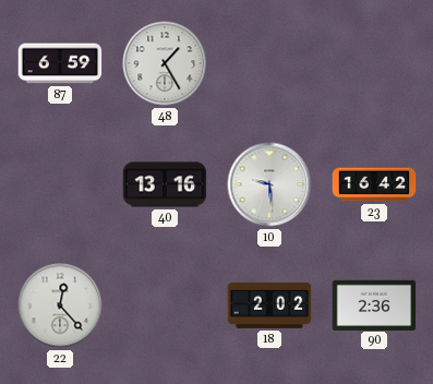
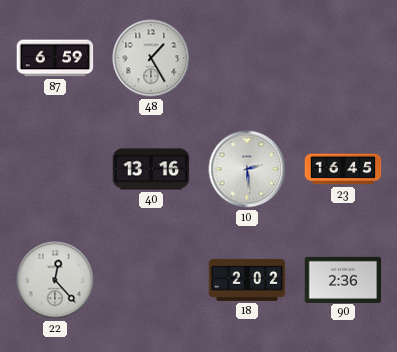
10: 9:29 -> 2:29 (247, 169)
23: 16:42 -> 16:45 (343, 169)
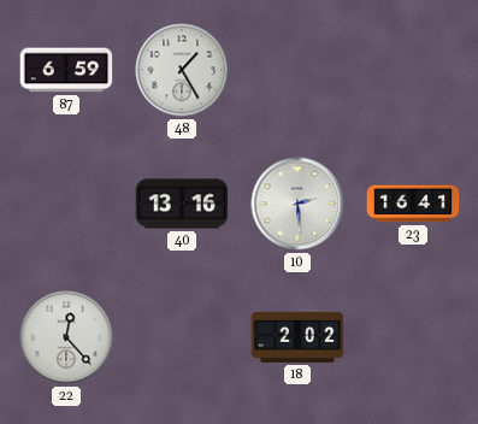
23: 16:45 -> 16:41 (413, 204)
90: 2:36 -> none (343, 279)
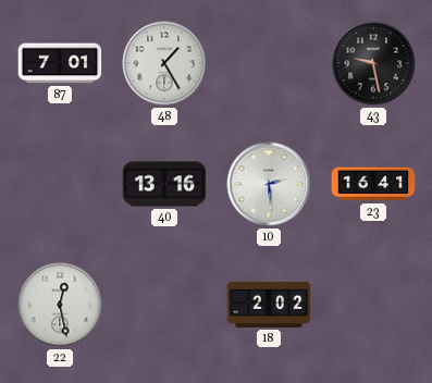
87: 6:59 -> 7:01 (60, 63)
43: none -> 9:28 (373, 63)
22: 12:23 -> 12:28 (60, 305)
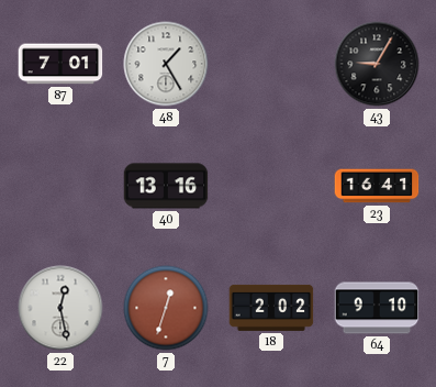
43: 9:28 -> 9:05 (377, 64)
10: 2:29 -> none (269, 184)
7: none -> 12:33 (166, 308)
64: none -> 9:10 (377, 308)
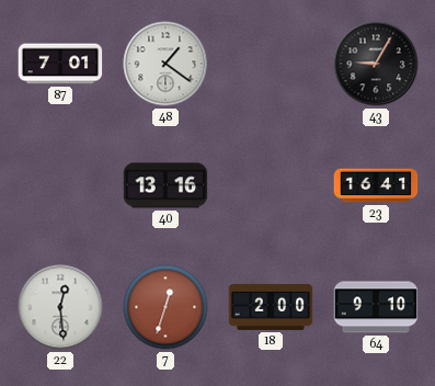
48: 1:25 -> 1:21 (165, 64)
22: 12:28 -> 12:29 (60, 307)
18: 2:02 -> 2:00 (271, 307)
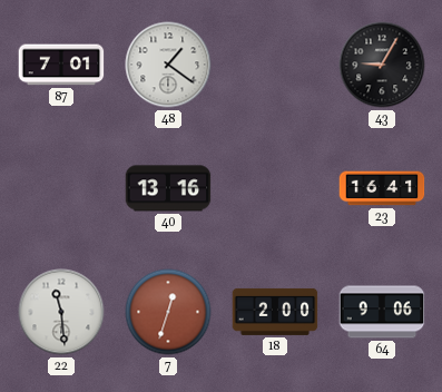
22: 12:29 -> 11:29 (61, 312)
64: 9:10 -> 9:06 (382, 312)
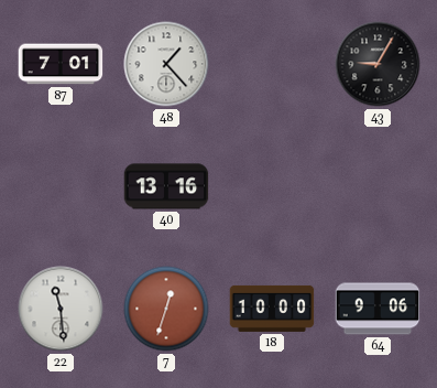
48: 1:21 -> 1:23 (166, 64)
23: 16:41 -> none (382, 188)
18: 2:00 -> 10:00 (272, 309)
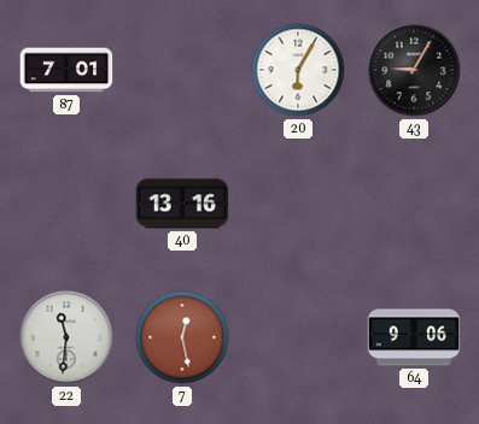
48: 1:23 -> none (166, 64)
20: none -> 6:05 (298, 70)
22: 11:29 -> 11:31 (66, 337)
7: 12:33 -> 12:28 (182, 337)
18: 10:00 -> none (272, 309)
